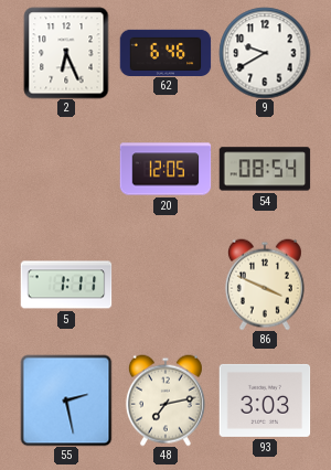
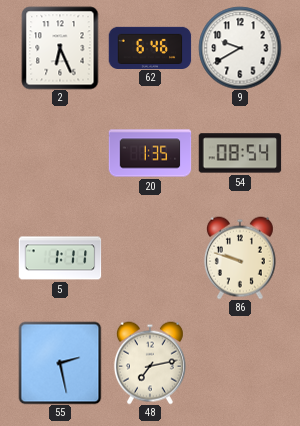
20: 12:05 -> 1:35 (150, 153)
86: 3:49 -> 9:48 (240, 258)
93: 3:03 -> none (265, 400)
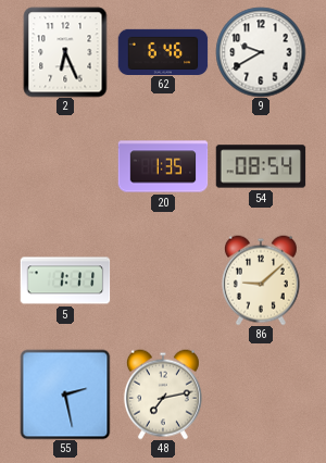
86: 9:48 -> 9:08 (261, 280)
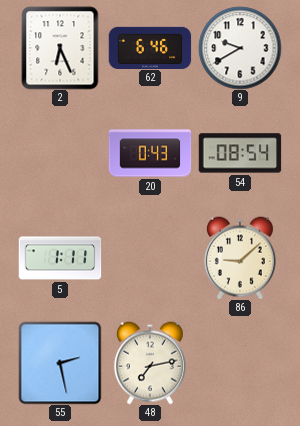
20: 1:35 -> 0:43 (150, 153)
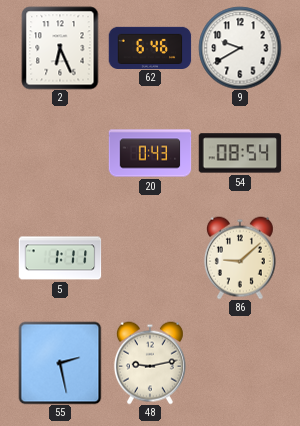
48: 7:13 -> 9:13 (150, 363)
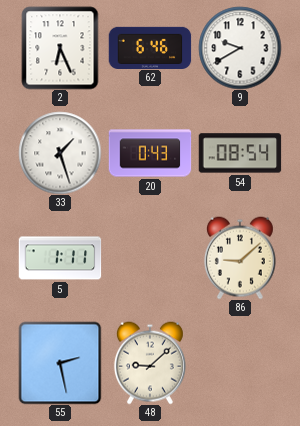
33: none -> 1:27 (60, 153)
48: 9:13 -> 9:08 (150, 363)
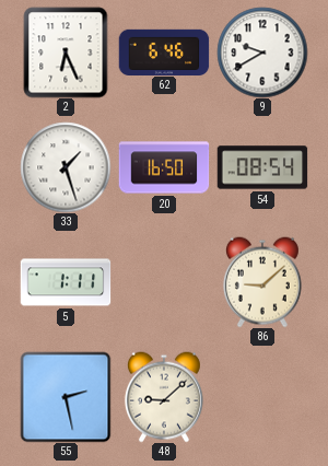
20: 0:43 -> 16:50 (164, 167)
